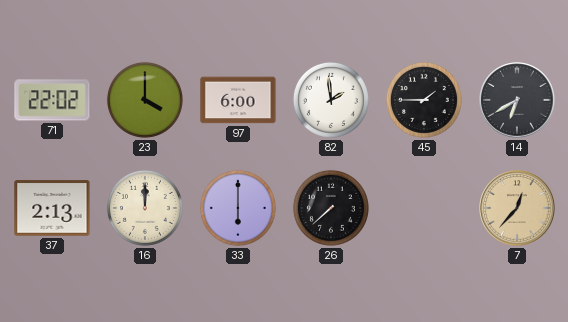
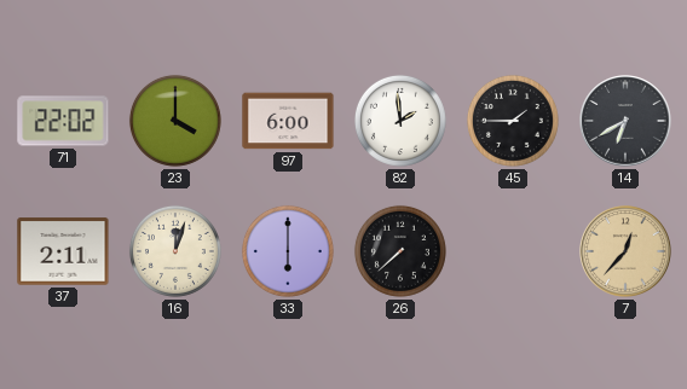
37: 2:13 -> 2:11 (63, 251)
16: 12:00 -> 12:03 (175, 251)
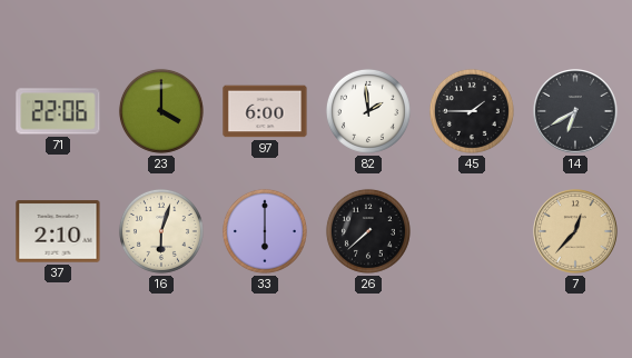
71: 22:02 -> 22:06 (58, 111)
37: 2:11 -> 2:10 (58, 231)
16: 12:03 -> 6:03 (161, 231)
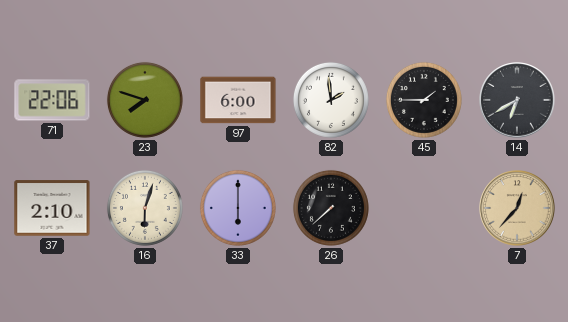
23: 4:00 -> 7:48 (145, 100)
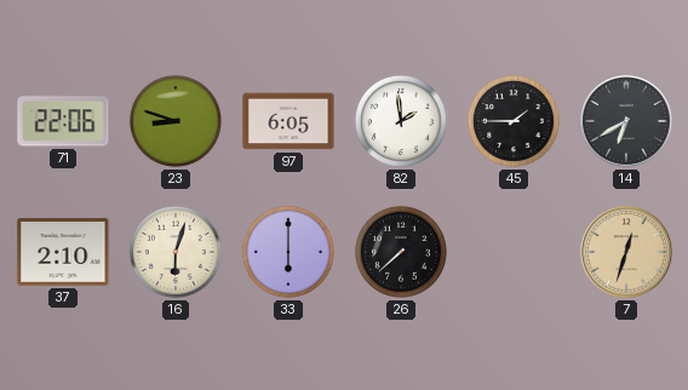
23: 7:48 -> 8:48 (176, 121)
97: 6:00 -> 6:05 (288, 121)
7: 12:37 -> 12:33 (626, 252)
